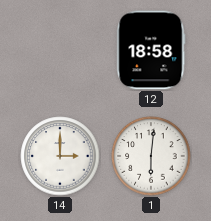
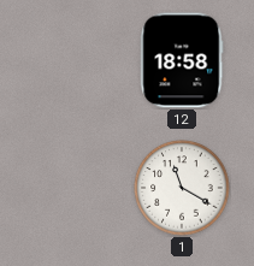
14: 3:00 -> none (60, 156)
1: 6:01 -> 11:20 (182, 188)
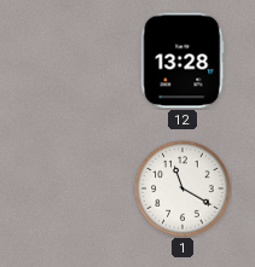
12: 18:58 -> 13:28 (182, 60)
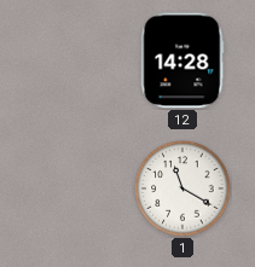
12: 13:28 -> 14:28 (182, 60)
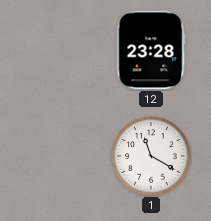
12: 14:28 -> 23:28 (151, 50)
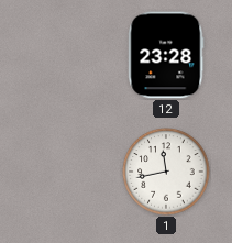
1: 11:20 -> 11:43 (166, 172)
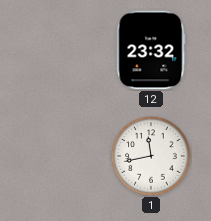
12: 23:28 -> 23:32 (151, 50)
